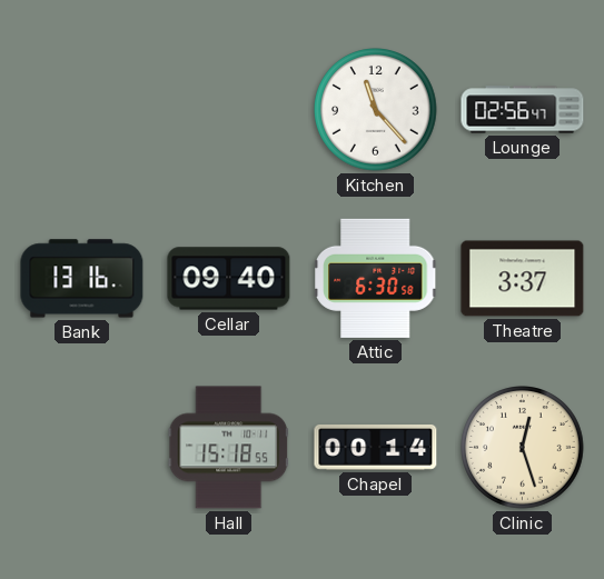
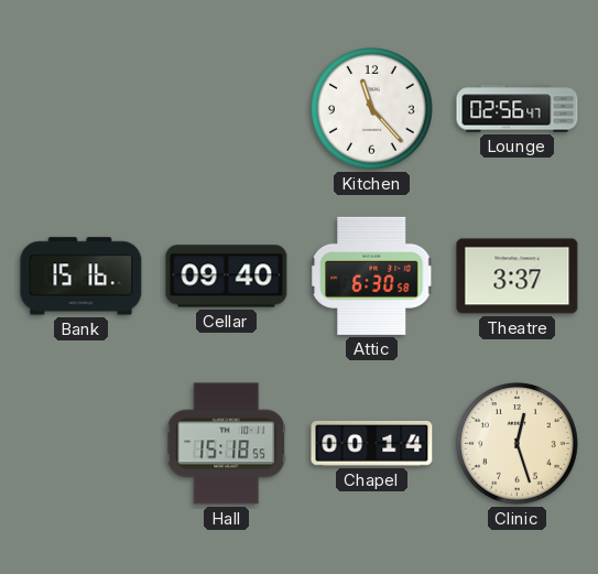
Bank: 13:16 -> 15:16 (81, 277)
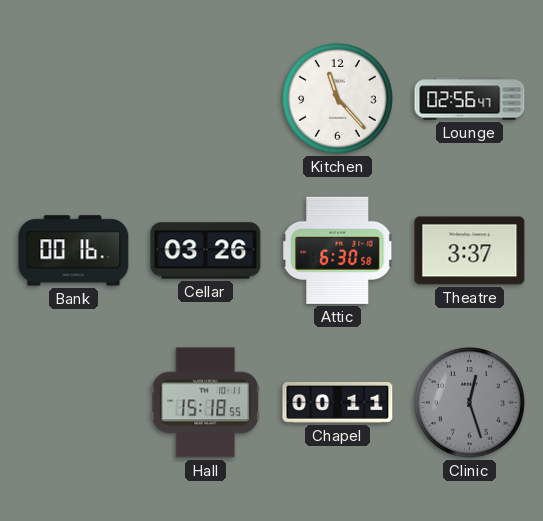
Bank: 15:16 -> 00:16 (74, 251)
Cellar: 09:40 -> 03:26 (206, 251)
Chapel: 00:14 -> 00:11 (338, 403)
Clinic dial: cream -> grey (470, 403)
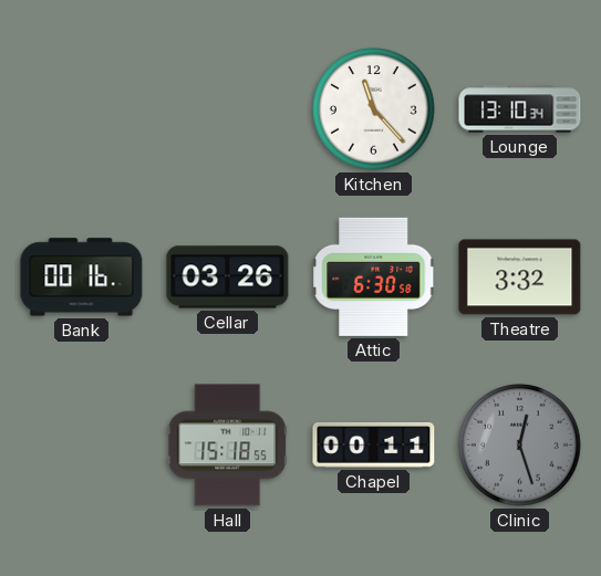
Lounge: 02:56 -> 13:10 (520, 109)
Theatre: 3:37 -> 3:32 (520, 277)
